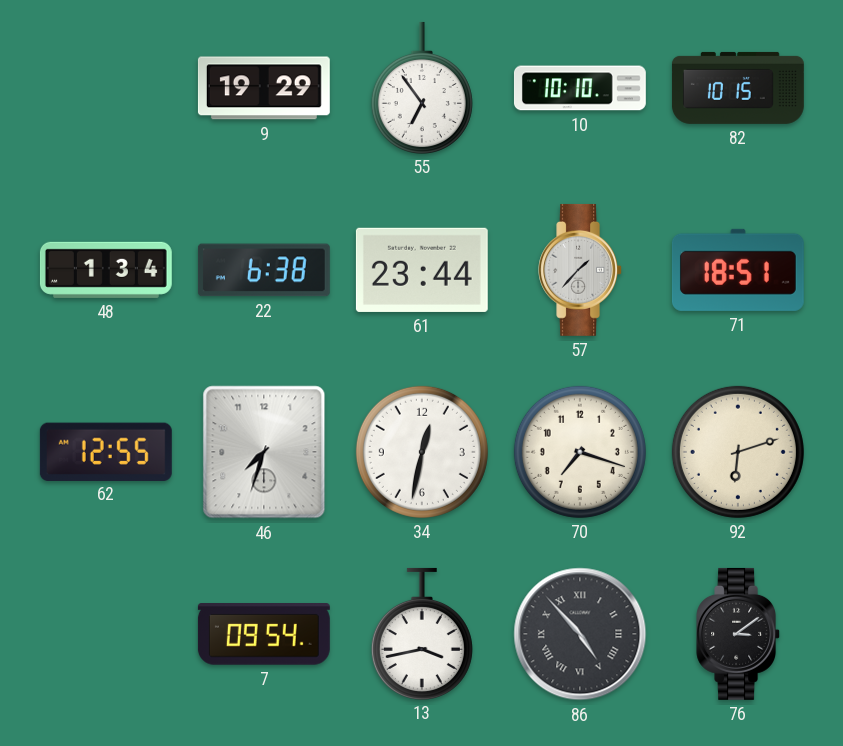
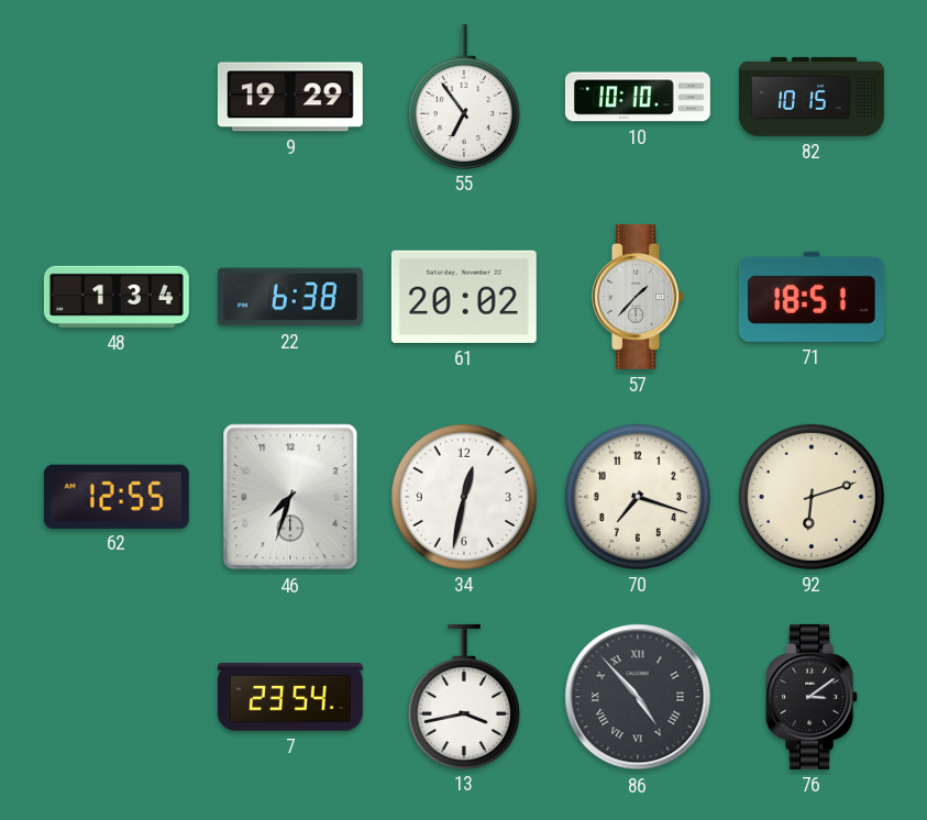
61: 23:44 -> 20:02 (464, 297)
7: 09:54 -> 23:54 (290, 698)
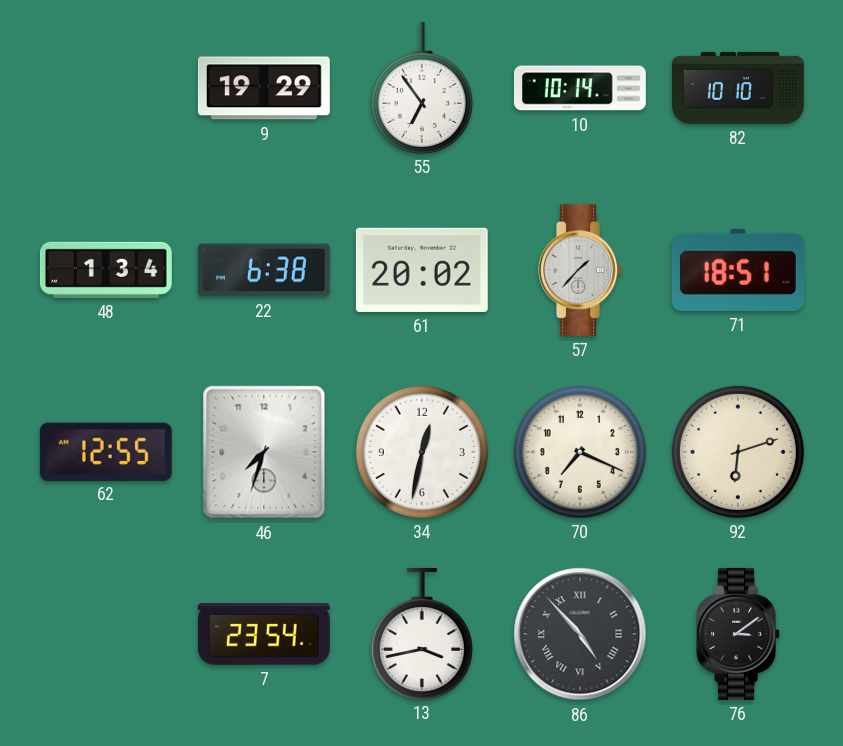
10: 10:10 -> 10:14 (580, 88)
82: 10:15 -> 10:10 (738, 88)
70: 7:18 -> 7:19 (580, 452)
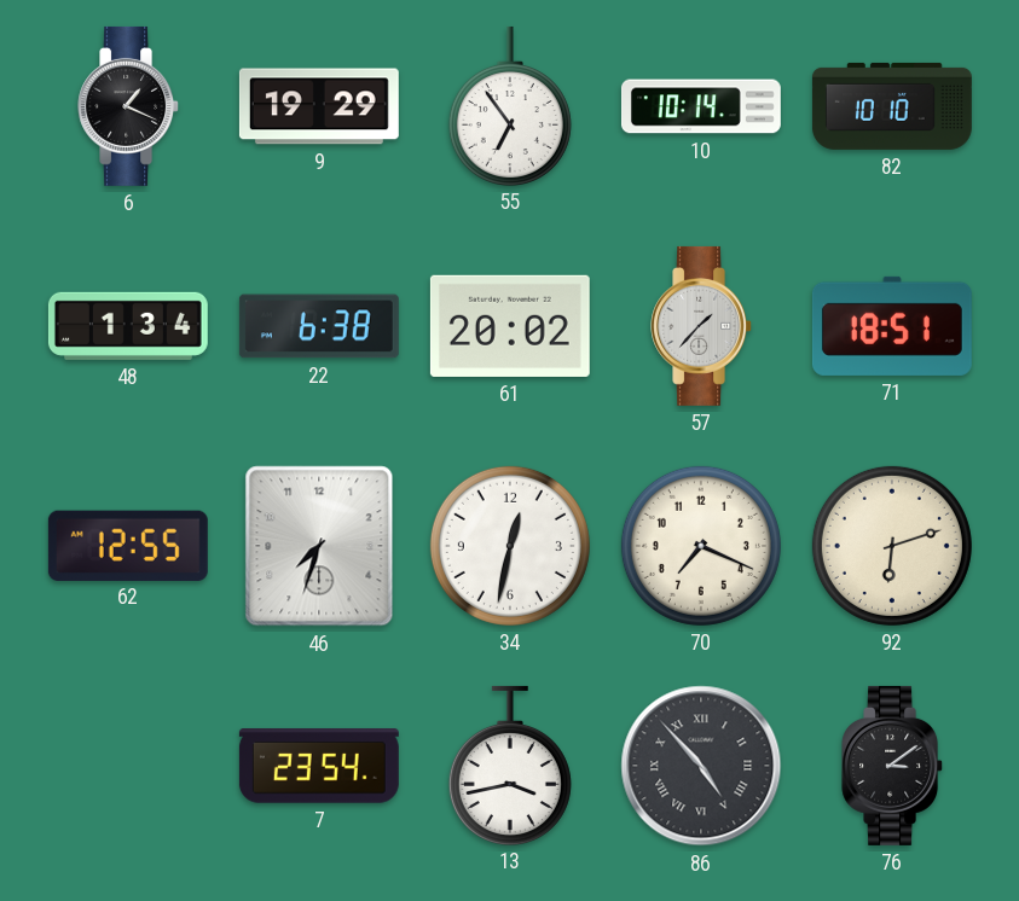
6: none -> 1:19 (129, 106)
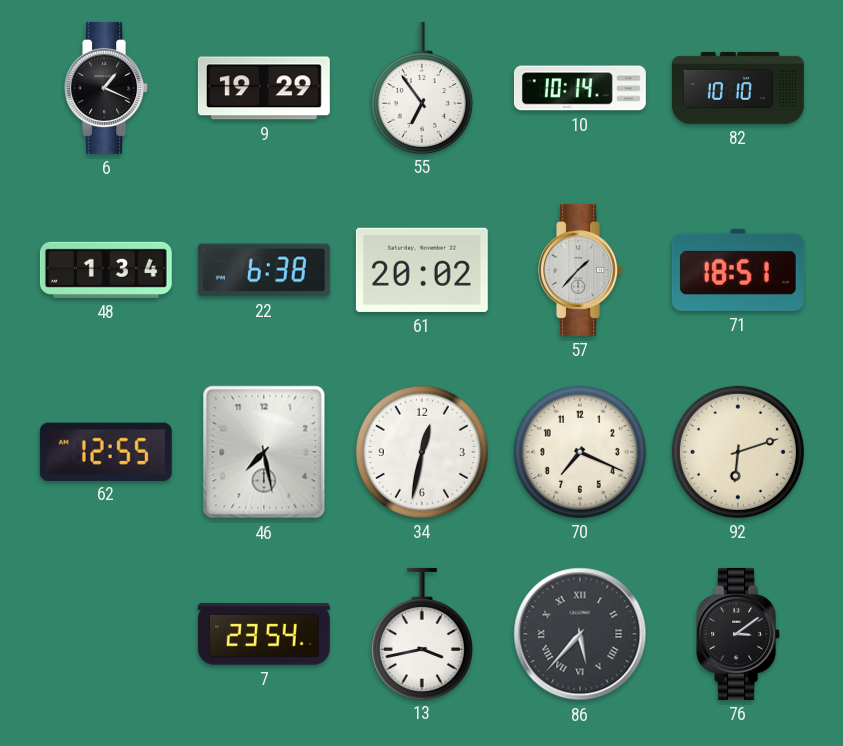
46: 7:33 -> 7:28 (264, 452)
86: 4:53 -> 5:37 (580, 634)
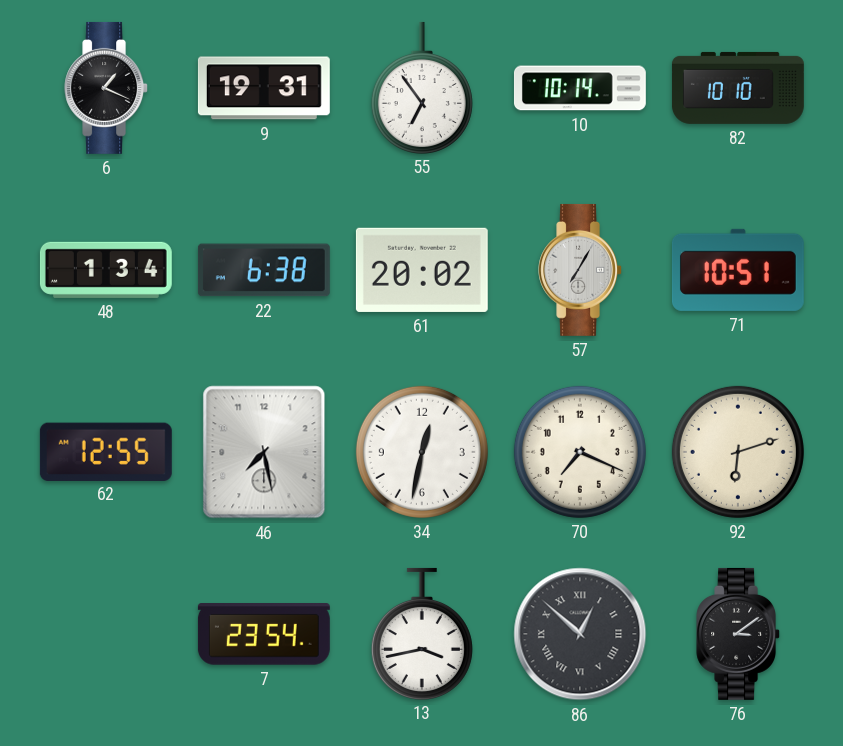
9: 19:29 -> 19:31 (264, 88)
57: 1:37 -> 7:05 (581, 270)
71: 18:51 -> 10:51 (738, 270)
86: 5:37 -> 12:52 (580, 634)
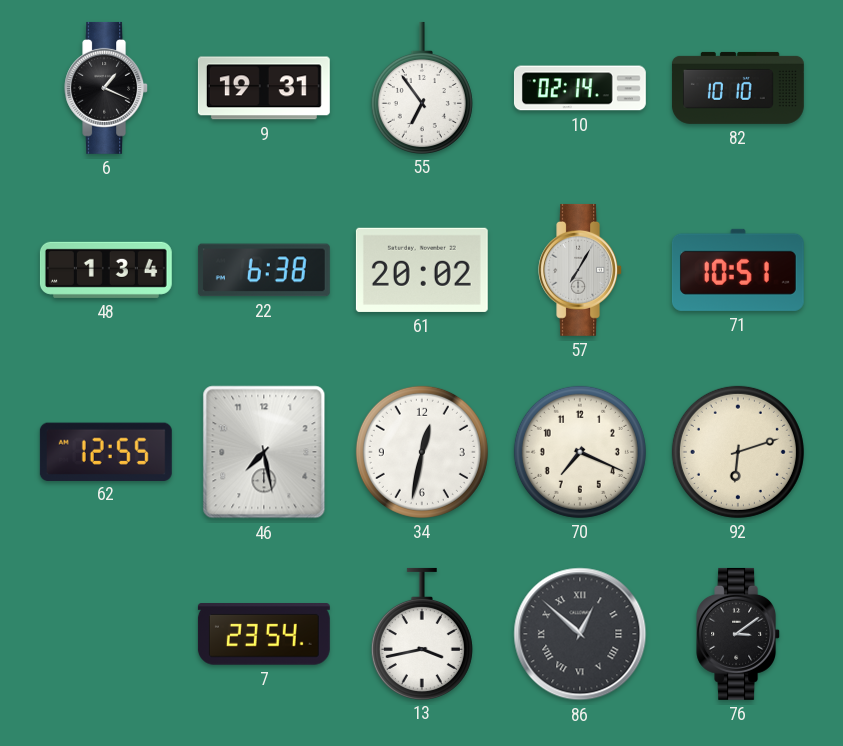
10: 10:14 -> 02:14 (580, 88)
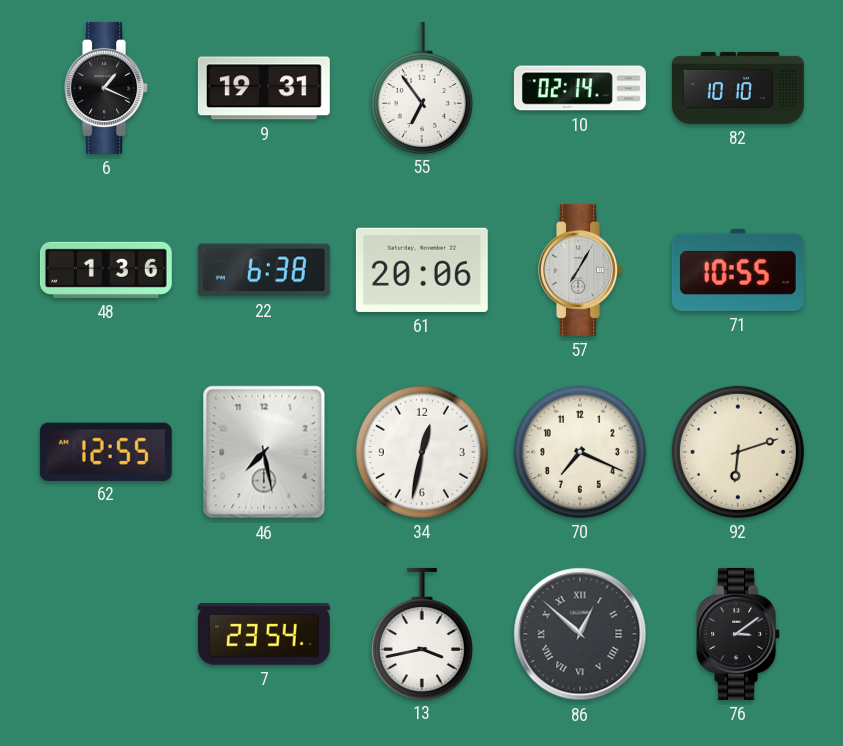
48: 1:34 -> 1:36 (106, 270)
61: 20:02 -> 20:06 (422, 270)
71: 10:51 -> 10:55 (738, 270)
